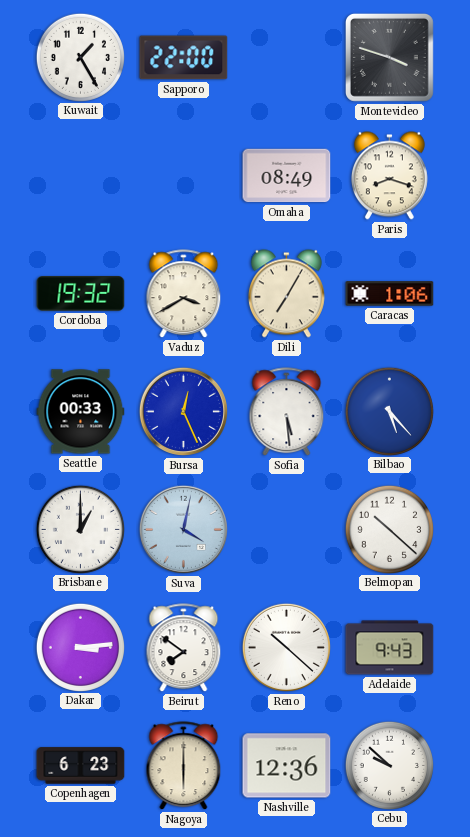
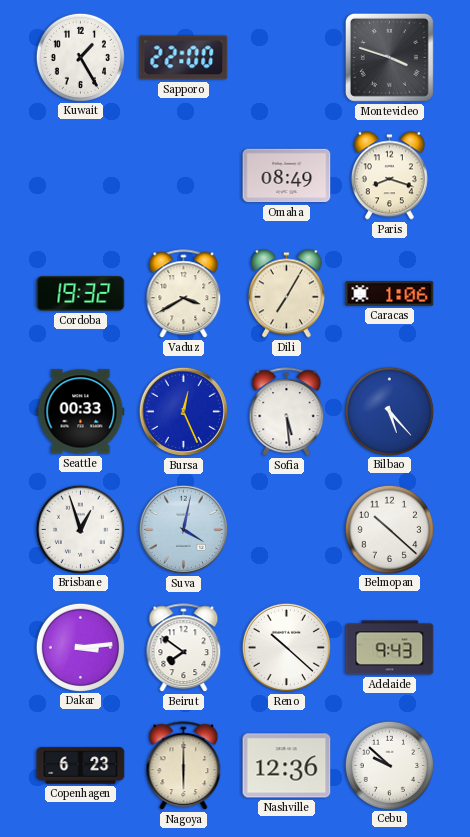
Brisbane: 1:00 -> 12:57 (80, 529)
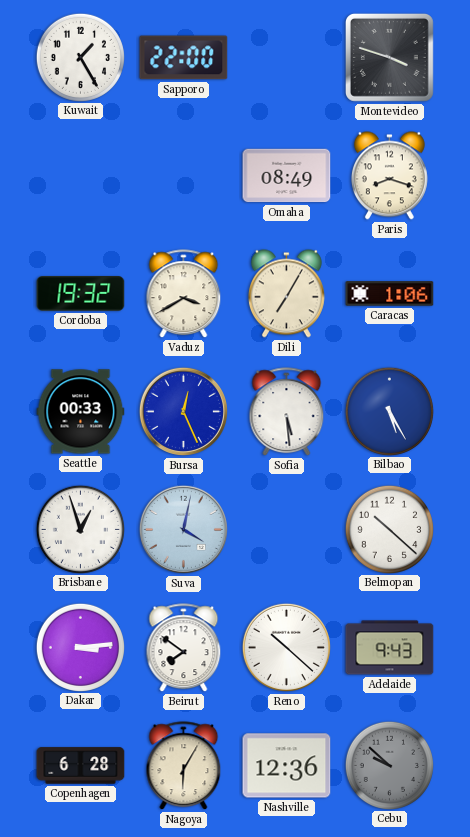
Bilbao: 5:23 -> 5:25 (389, 411)
Copenhagen: 6:23 -> 6:28 (81, 766)
Nagoya: 6:00 -> 6:05 (184, 766)
Cebu dial: white -> grey (389, 765)
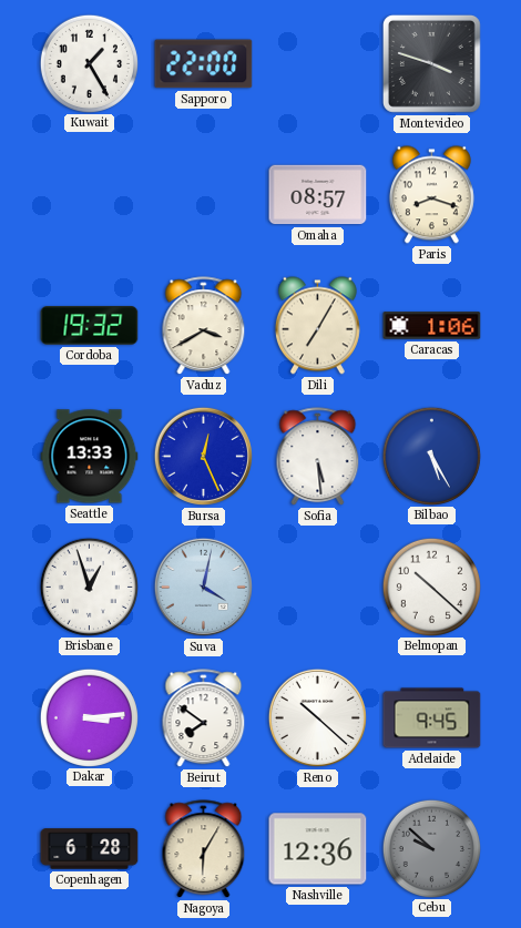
Omaha: 08:49 -> 08:57 (318, 195)
Seattle: 00:33 -> 13:33 (90, 457)
Adelaide: 9:43 -> 9:45 (432, 718)
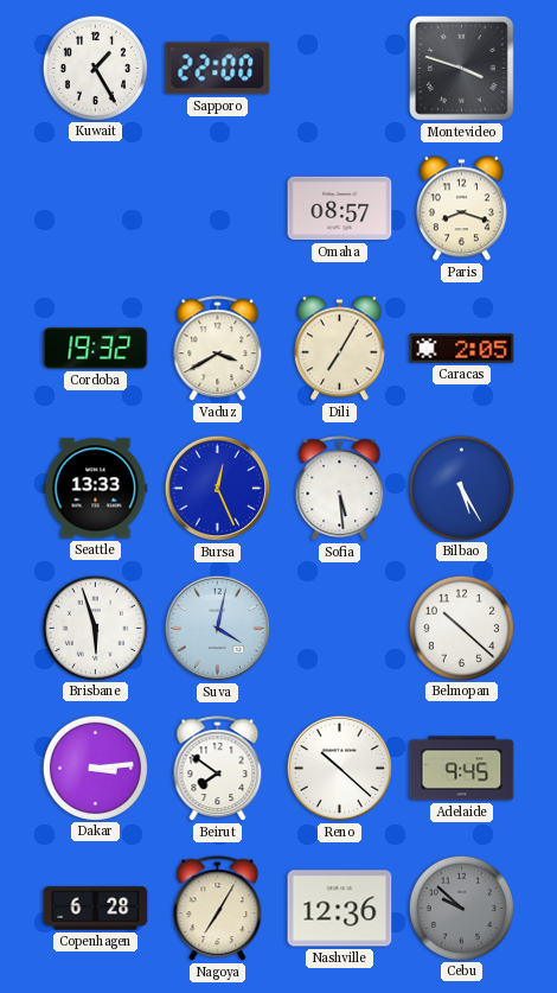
Caracas: 1:06 -> 2:05 (462, 349)
Brisbane: 12:57 -> 5:57 (95, 628)
Nagoya: 6:05 -> 7:05 (218, 909)
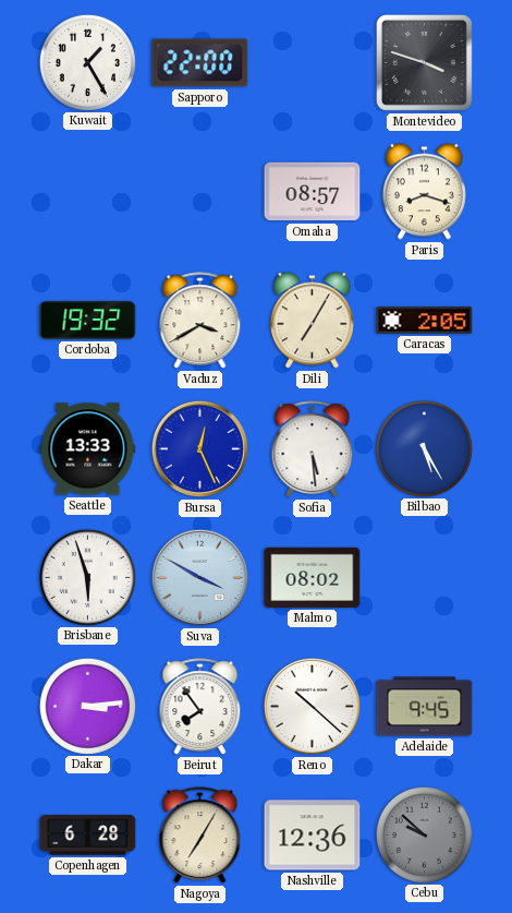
Suva: 4:02 -> 3:50 (199, 577)
Malmo: none -> 08:02 (313, 577)
Belmopan: 10:22 -> none (461, 628)
Beirut: 7:51 -> 7:54 (200, 707)
